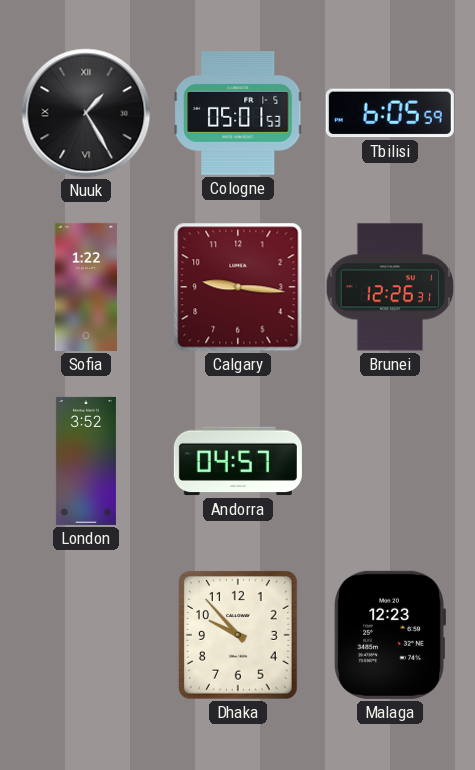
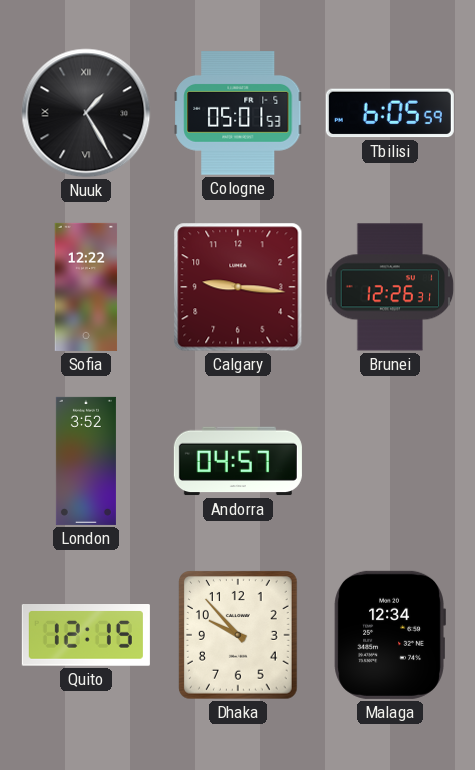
Sofia: 1:22 -> 12:22 (86, 287)
Quito: none -> 12:15 (86, 636)
Malaga: 12:23 -> 12:34 (390, 635)
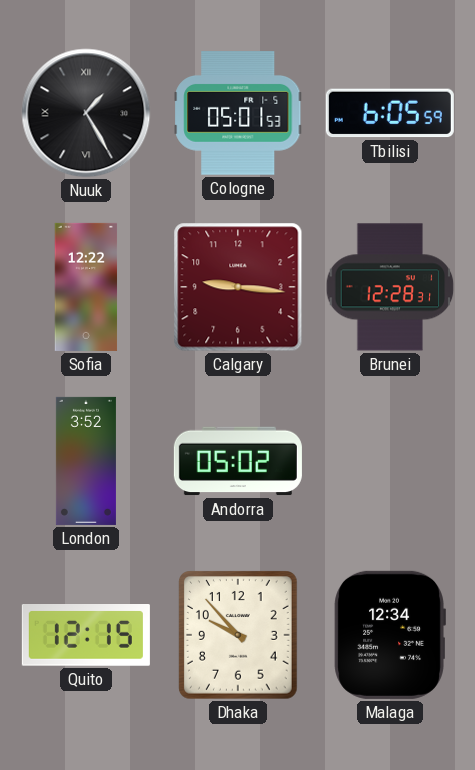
Brunei: 12:26 -> 12:28 (390, 287)
Andorra: 04:57 -> 05:02 (238, 461)
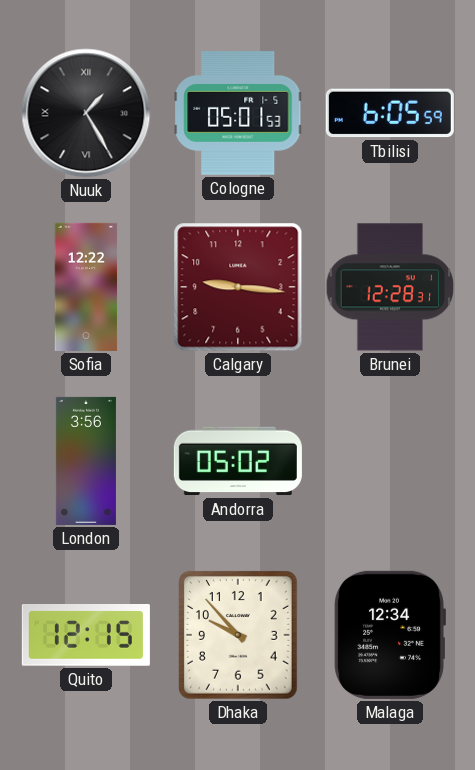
London: 3:52 -> 3:56 (86, 461)
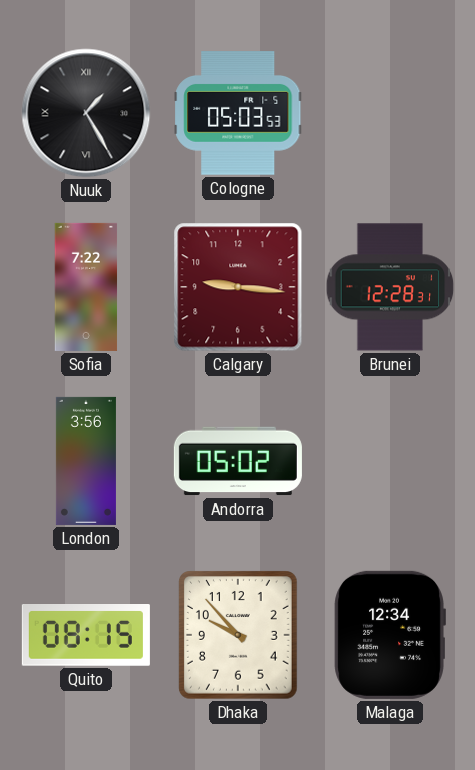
Cologne: 05:01 -> 05:03 (238, 113)
Tbilisi: 6:05 -> none (390, 113)
Sofia: 12:22 -> 7:22 (86, 287)
Quito: 12:15 -> 08:15 (86, 636)
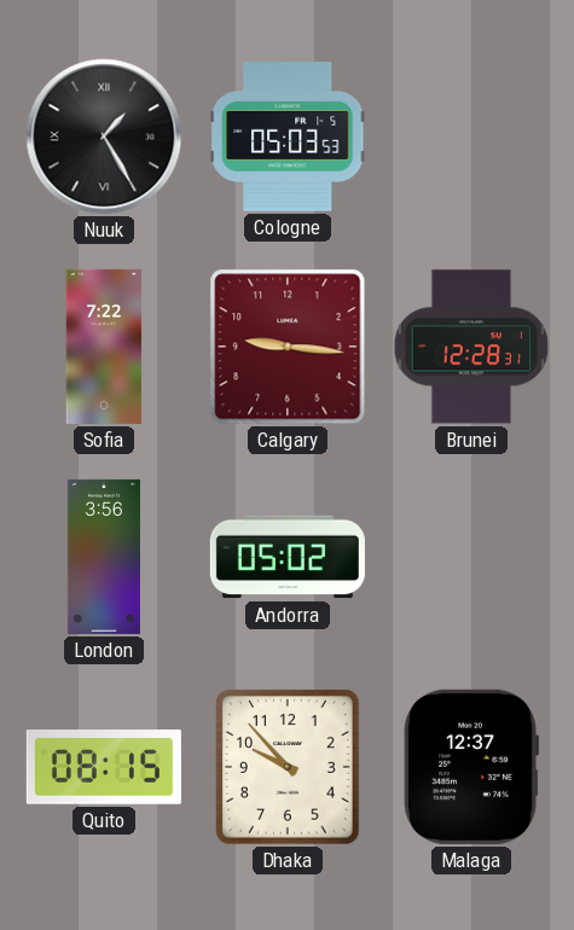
Malaga: 12:34 -> 12:37 (471, 767)
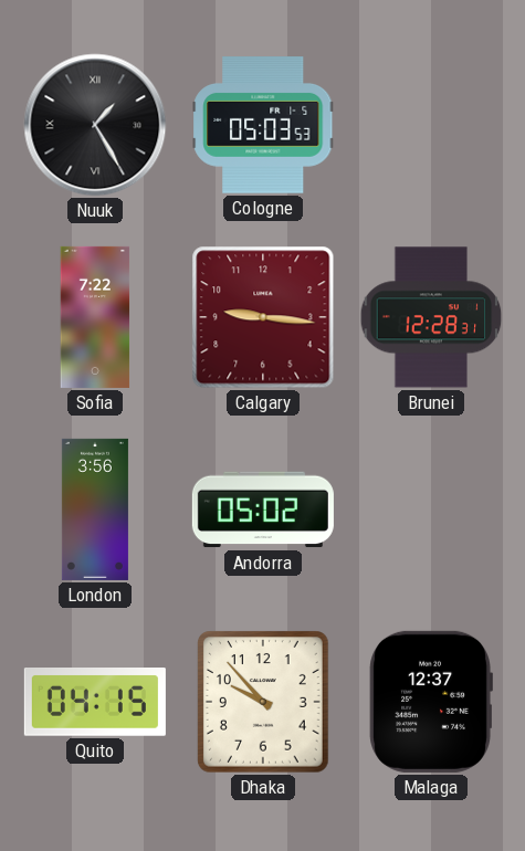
Quito: 08:15 -> 04:15 (95, 703)
